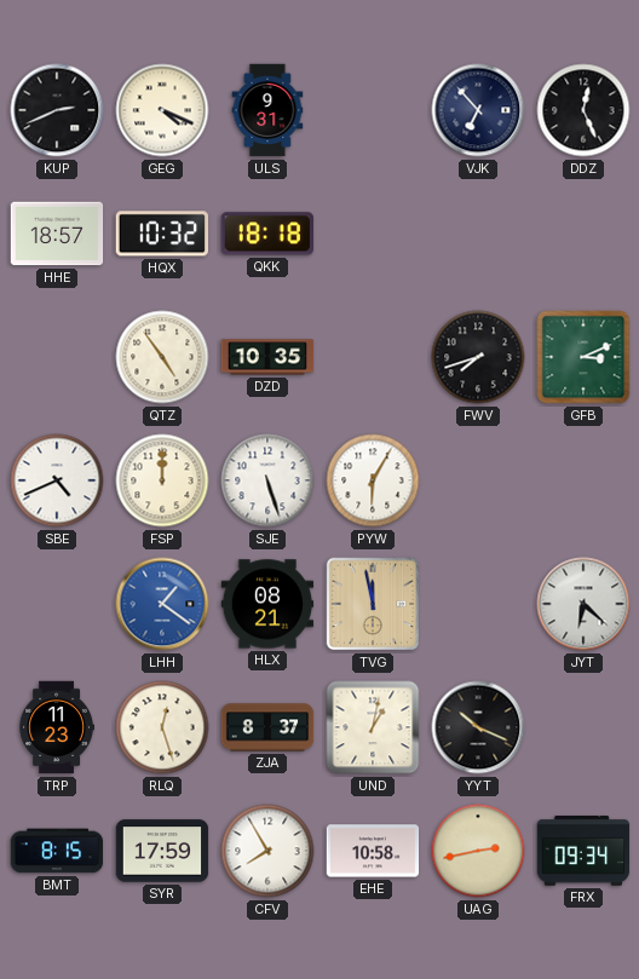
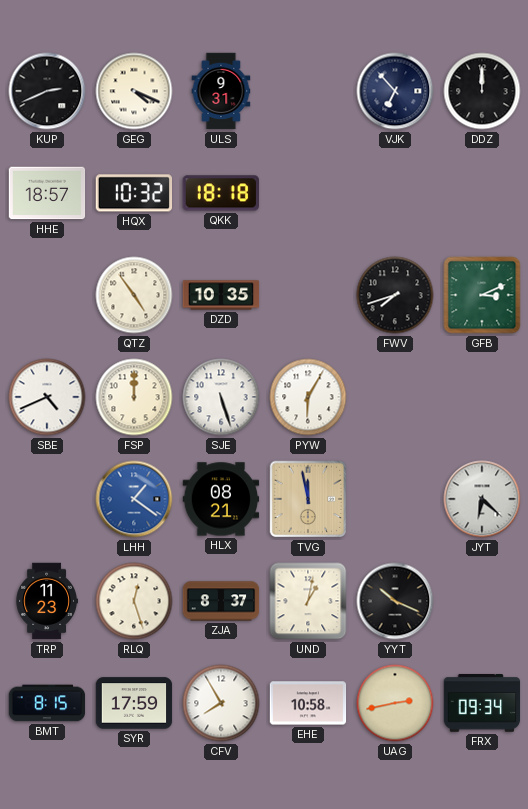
DDZ: 12:26 -> 12:00 (482, 91)
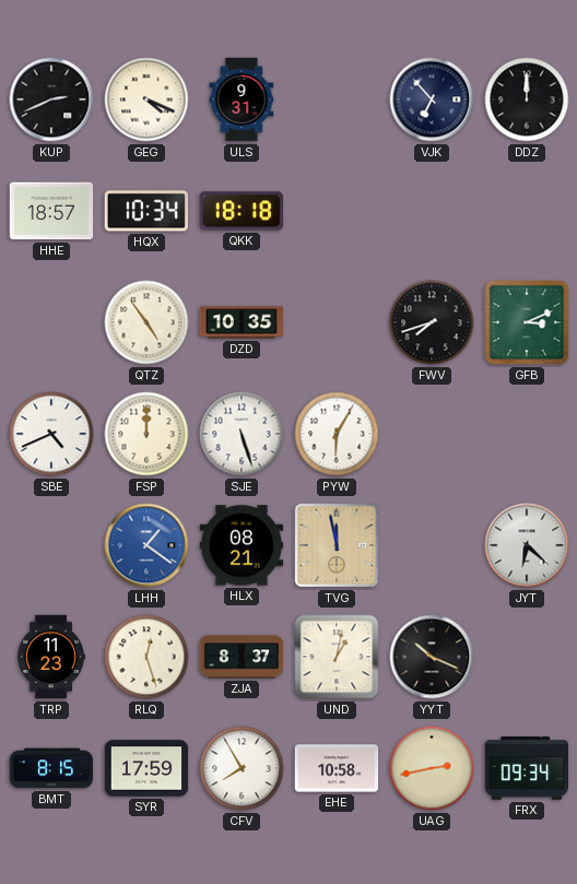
HQX: 10:32 -> 10:34 (145, 211)
